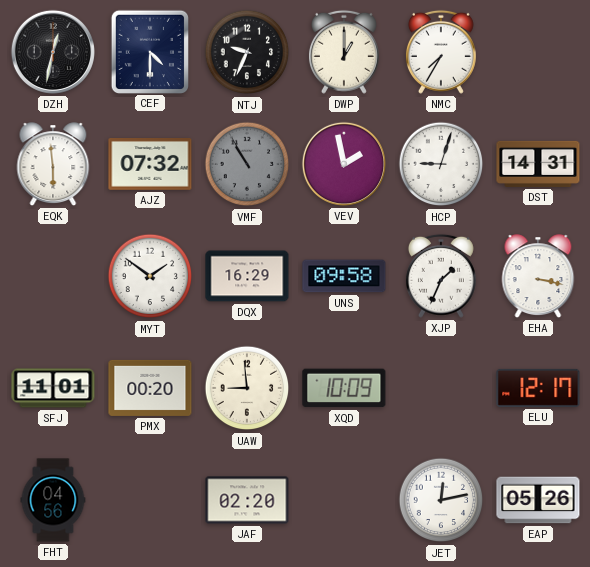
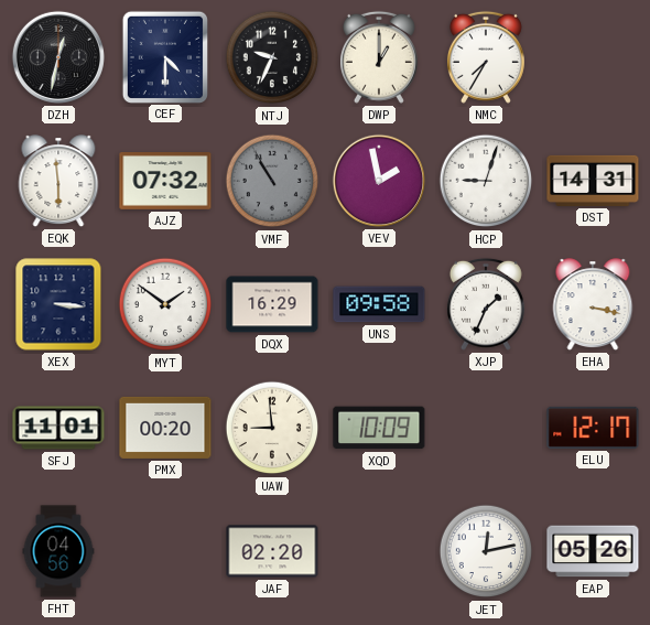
XEX: none -> 3:16 (58, 304)
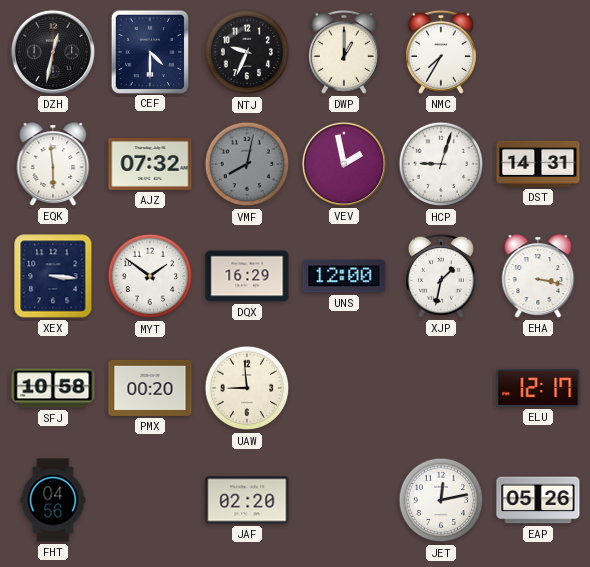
VMF: 10:55 -> 8:02 (247, 164)
UNS: 09:58 -> 12:00 (344, 276)
XJP: 1:34 -> 1:32 (441, 276)
SFJ: 11:01 -> 10:58 (53, 388)
XQD: 10:09 -> none (379, 428)
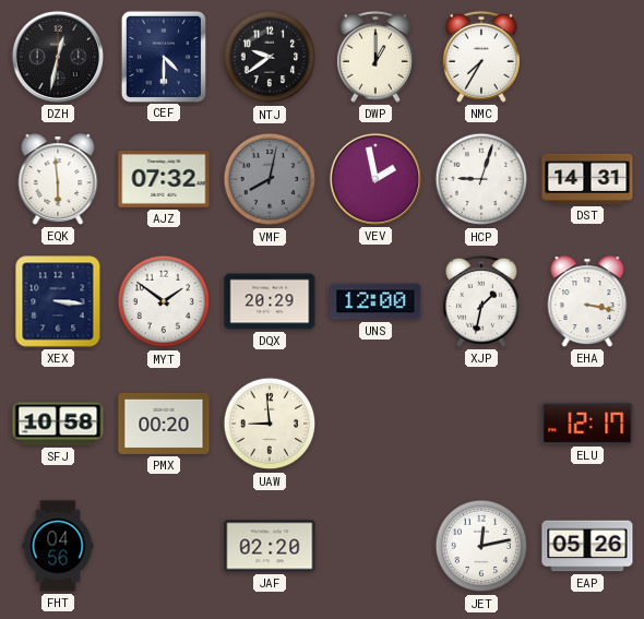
NTJ: 9:34 -> 9:39 (270, 57)
DQX: 16:29 -> 20:29 (270, 301)
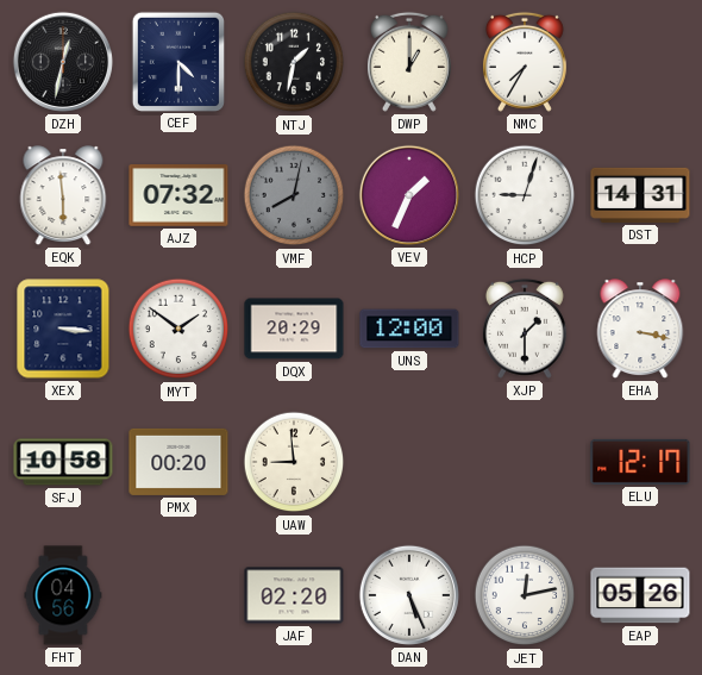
NTJ: 9:39 -> 1:32 (294, 62)
VEV: 1:58 -> 1:34 (409, 195)
XJP: 1:32 -> 1:30 (525, 329)
DAN: none -> 5:26 (409, 595)
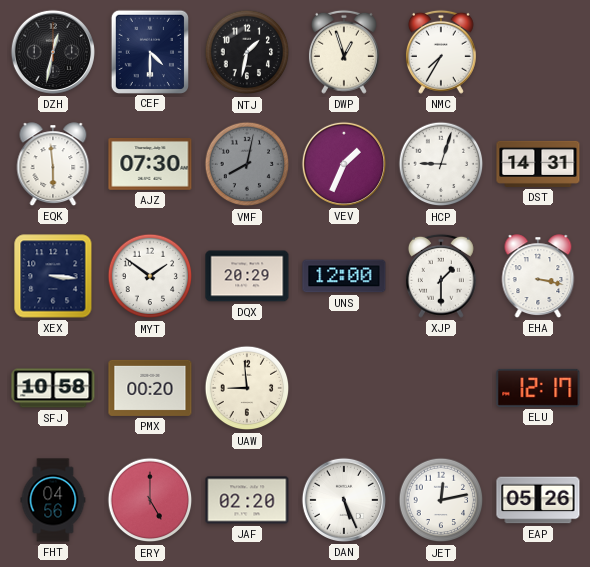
DWP: 1:00 -> 12:57 (344, 52)
AJZ: 07:32 -> 07:30 (150, 165)
ERY: none -> 5:00 (150, 500)
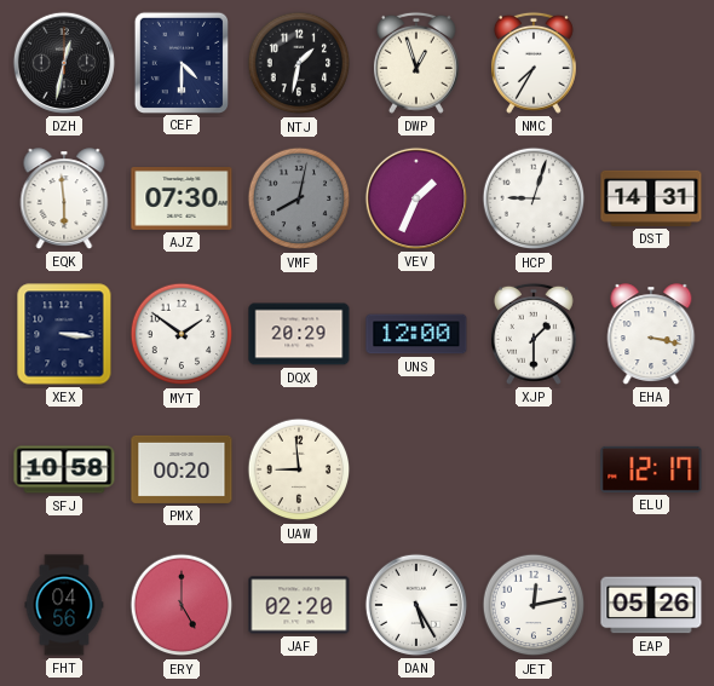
DAN: 5:26 -> 5:25 (416, 605)
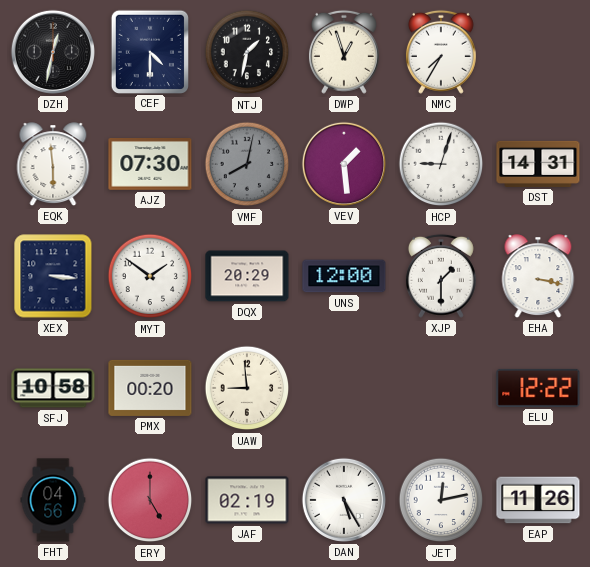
VEV: 1:34 -> 1:29 (344, 164)
ELU: 12:17 -> 12:22 (538, 388)
JAF: 02:20 -> 02:19 (247, 500)
EAP: 05:26 -> 11:26 (538, 500)
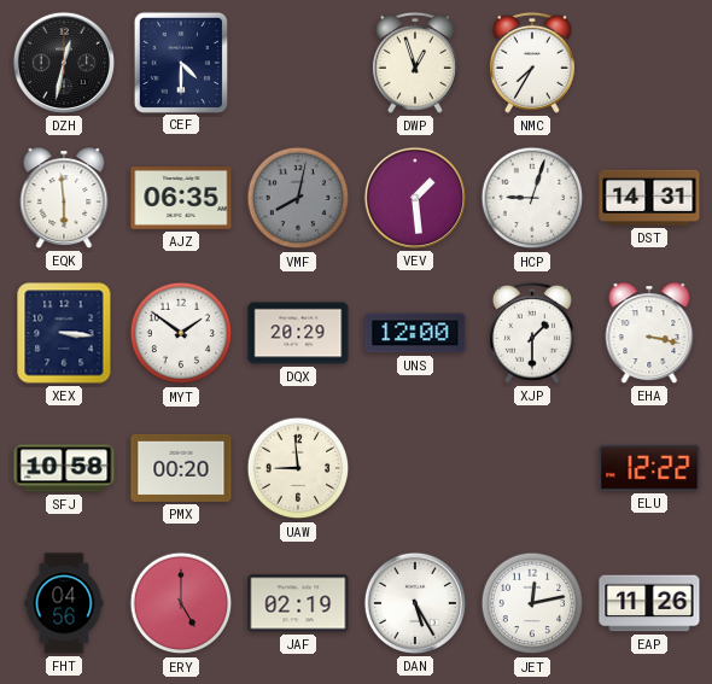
NTJ: 1:32 -> none (247, 52)
AJZ: 07:30 -> 06:35 (181, 199)
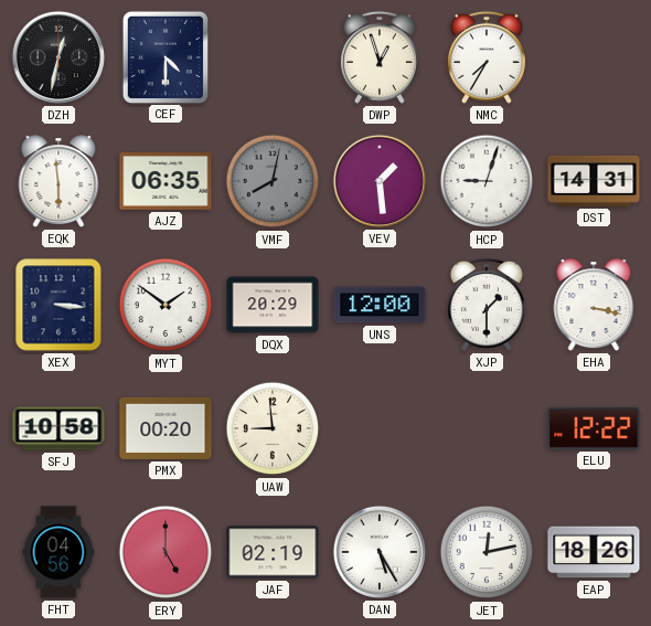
EAP: 11:26 -> 18:26 (594, 552)
